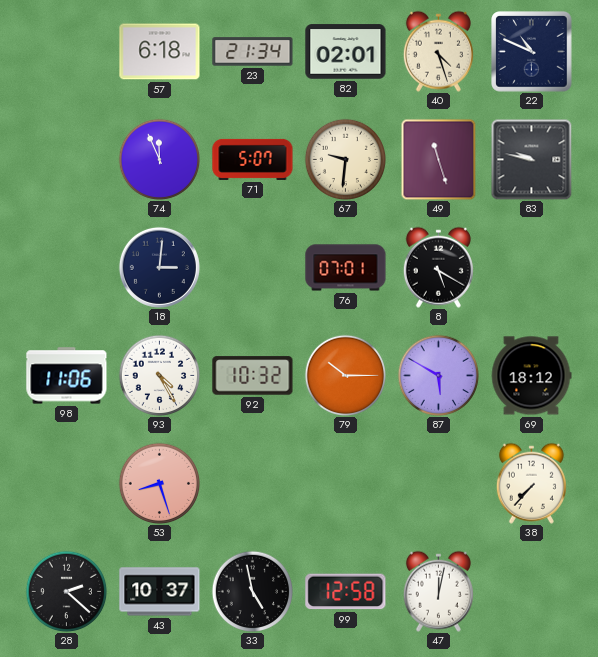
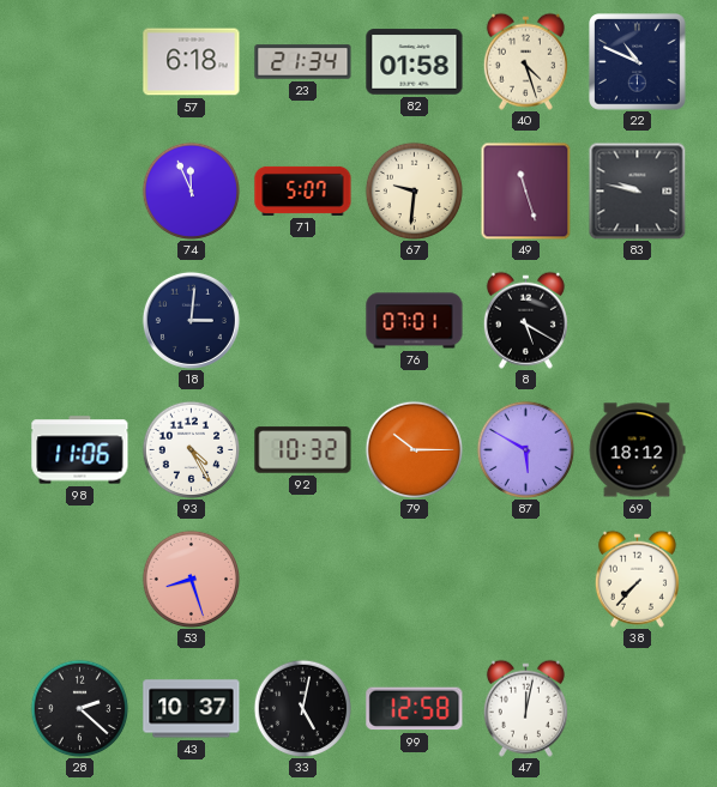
82: 02:01 -> 01:58 (415, 62)
33: 4:58 -> 5:02 (302, 708)
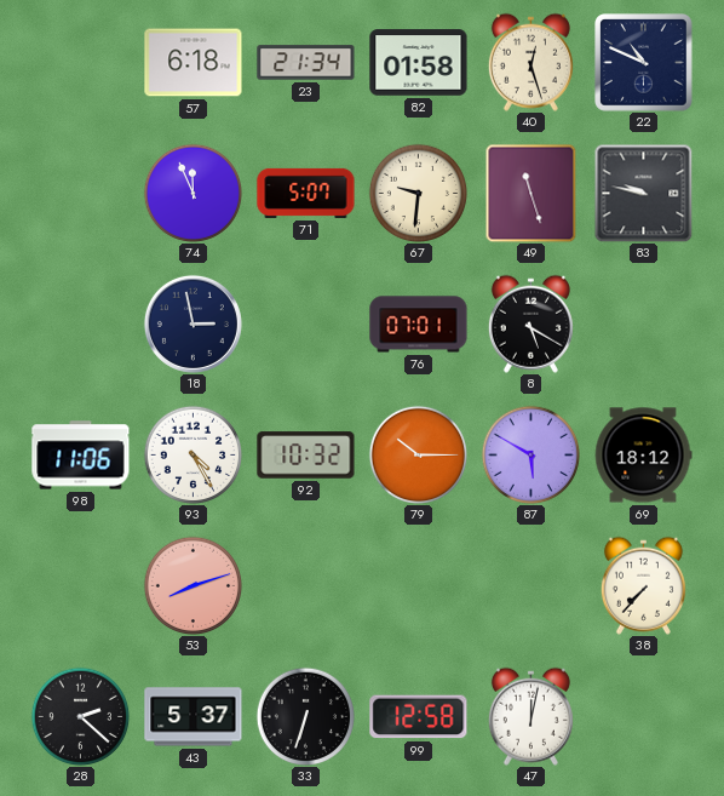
40: 4:27 -> 12:27 (530, 62)
18: 3:01 -> 2:58 (193, 323)
53: 8:27 -> 8:12 (193, 585)
43: 10:37 -> 5:37 (194, 717)
33: 5:02 -> 6:33 (305, 716)
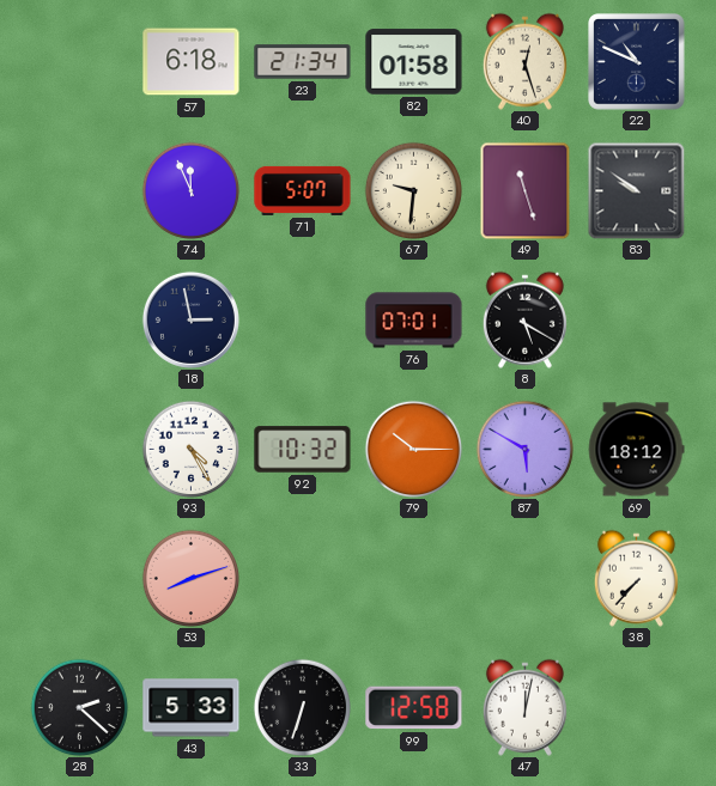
83: 9:47 -> 9:51 (636, 190)
98: 11:06 -> none (81, 456)
43: 5:37 -> 5:33 (192, 708)
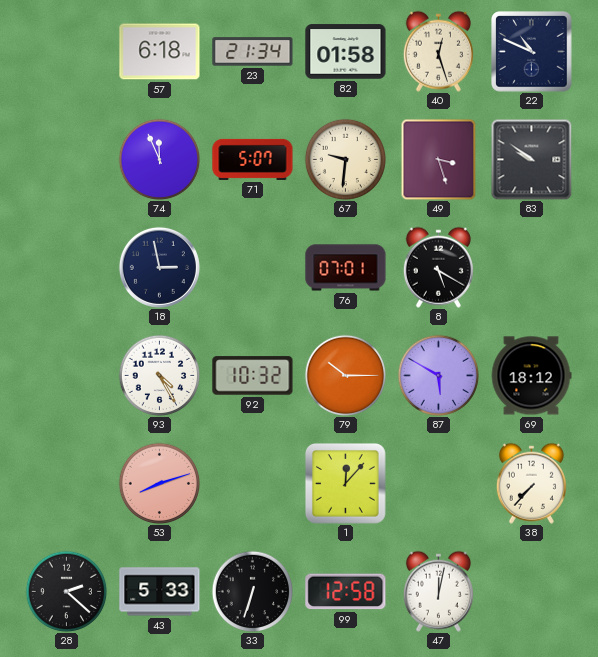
49: 11:27 -> 3:27 (439, 159)
1: none -> 12:07 (346, 484)
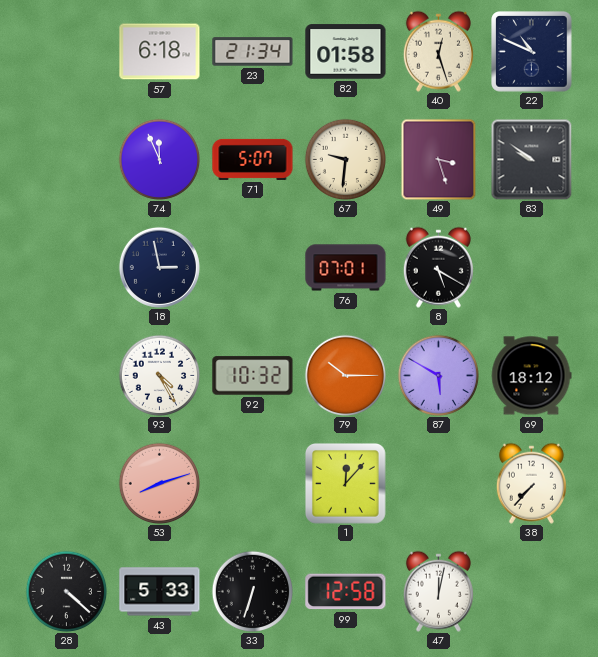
28: 2:22 -> 4:22 (66, 591)
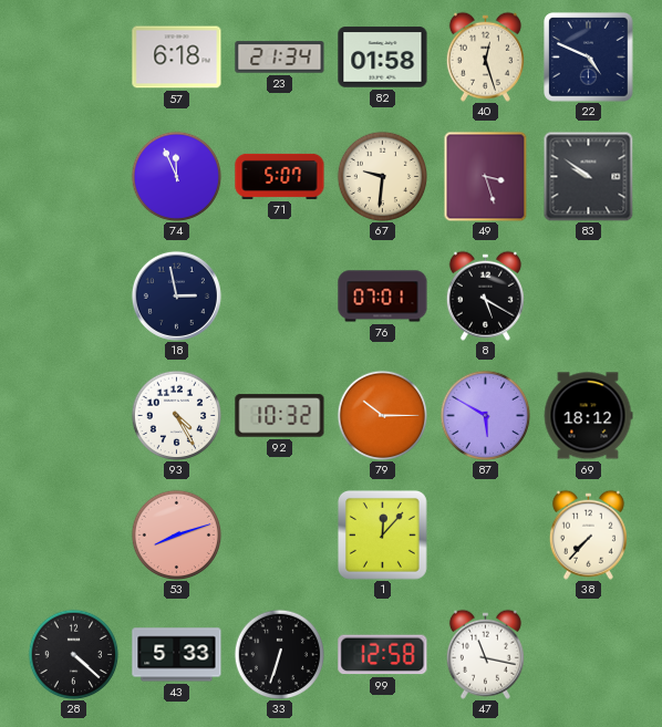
22: 10:49 -> 4:49 (589, 58)
47: 12:02 -> 11:17 (485, 654)
